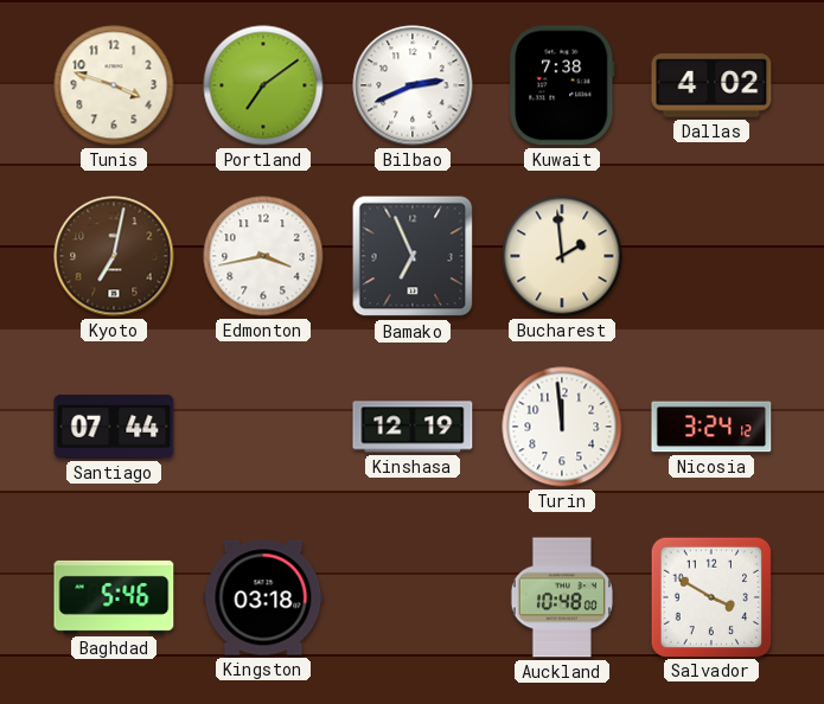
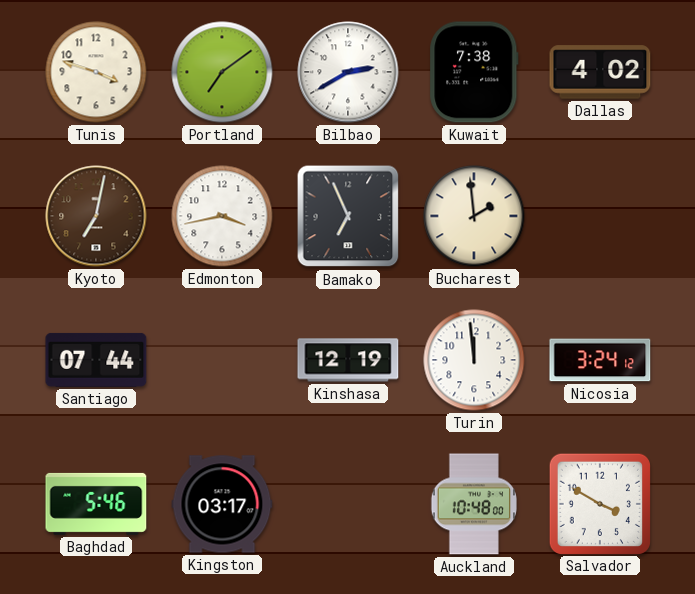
Bilbao: 2:41 -> 2:40 (348, 72)
Kingston: 03:18 -> 03:17 (222, 504)
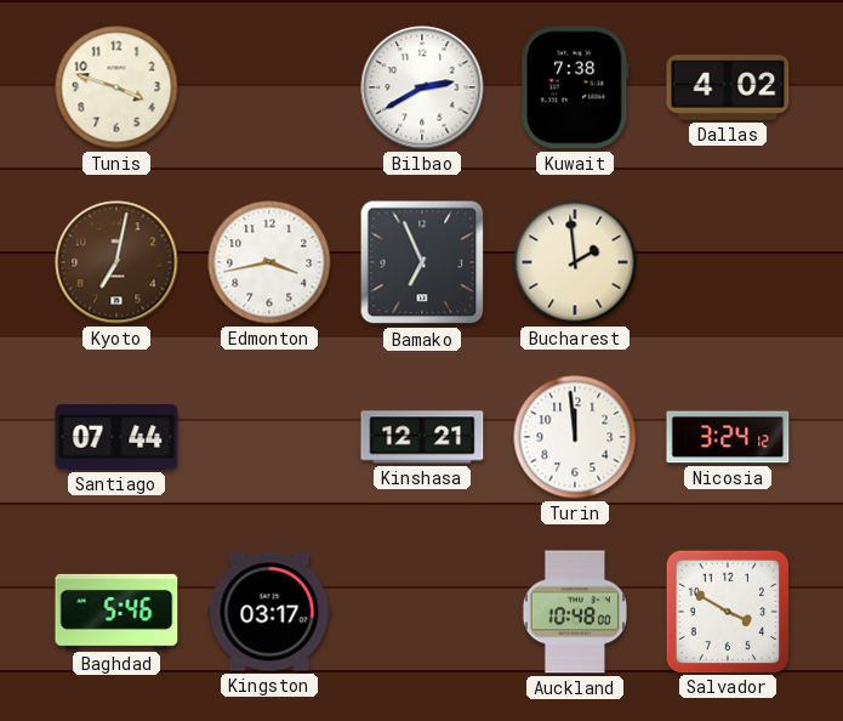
Portland: 7:09 -> none (222, 72)
Kinshasa: 12:19 -> 12:21 (422, 437)
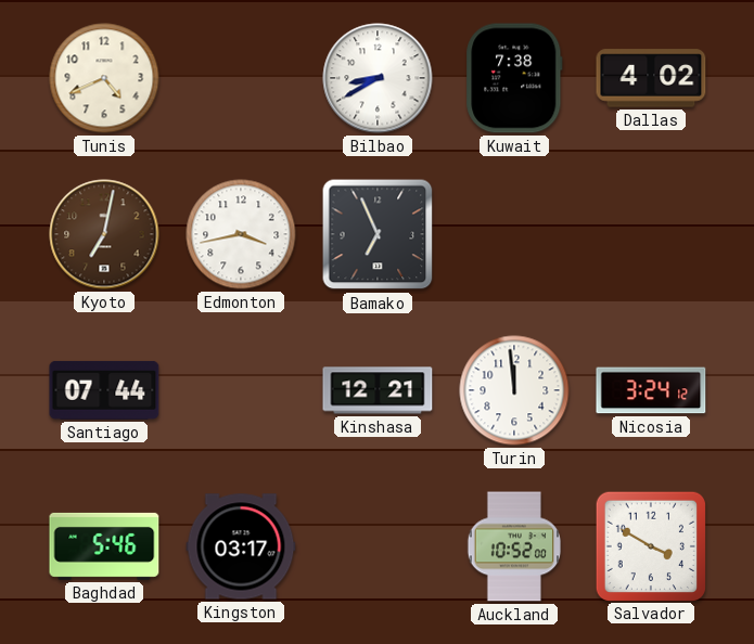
Tunis: 3:48 -> 4:41 (104, 78)
Bilbao: 2:40 -> 8:40 (378, 78)
Bucharest: 1:59 -> none (575, 262)
Auckland: 10:48 -> 10:52 (513, 546)
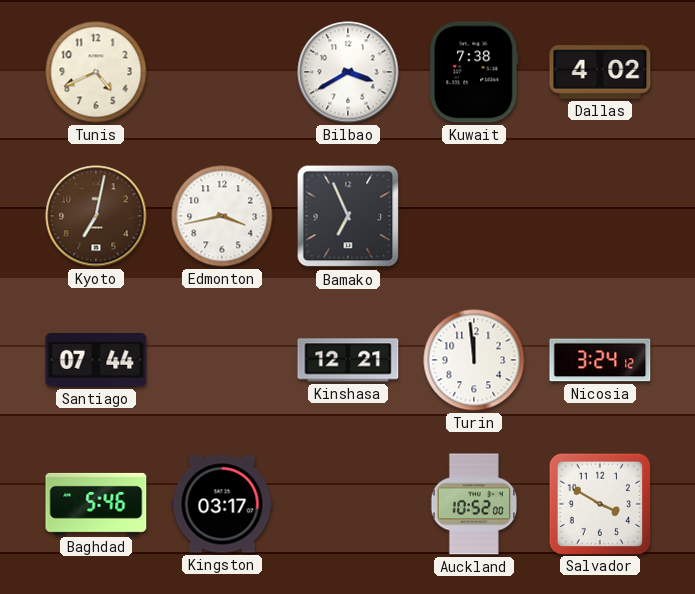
Bilbao: 8:40 -> 3:40 (348, 72)
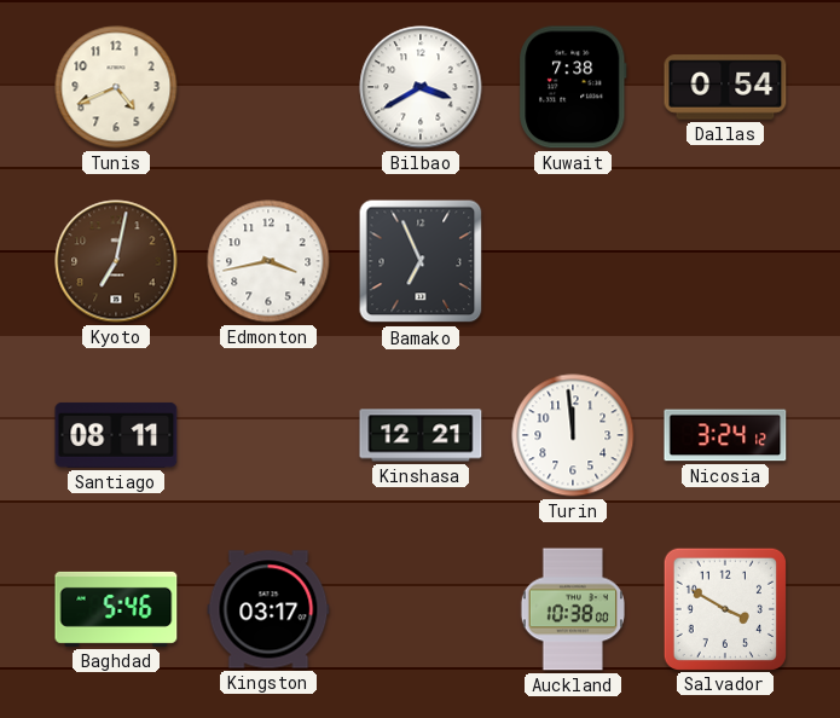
Dallas: 4:02 -> 0:54 (725, 87)
Santiago: 07:44 -> 08:11 (116, 435)
Auckland: 10:52 -> 10:38 (572, 609)
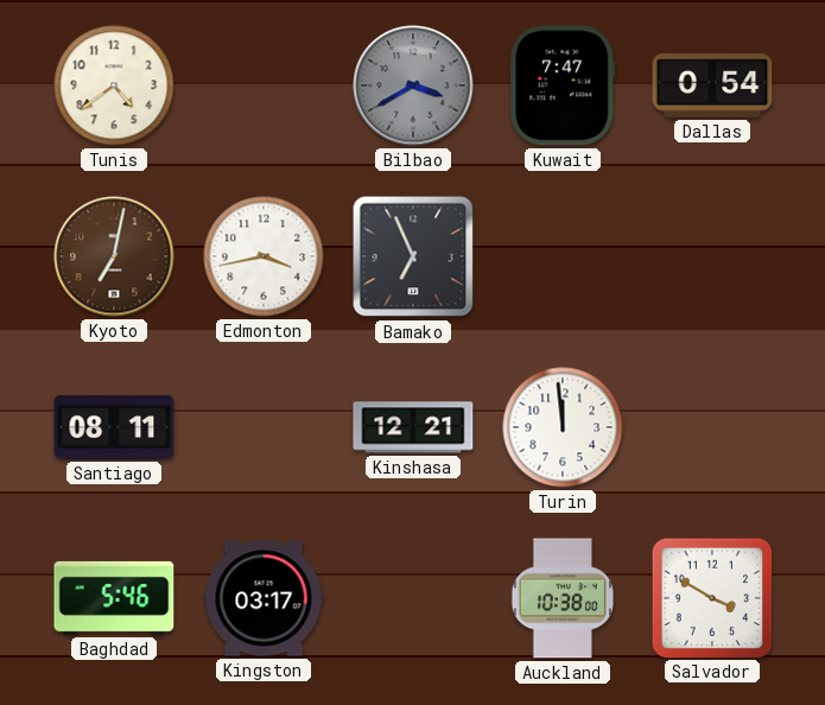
Tunis: 4:41 -> 4:39 (114, 85)
Bilbao dial: white -> grey (413, 85)
Kuwait: 7:38 -> 7:47 (563, 85)
Nicosia: 3:24 -> none (725, 435)
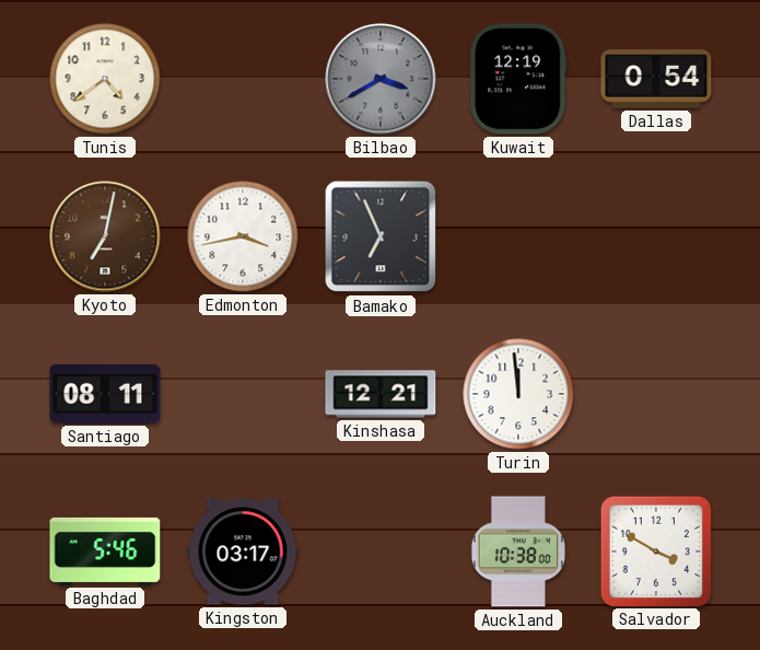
Kuwait: 7:47 -> 12:19 (518, 79)
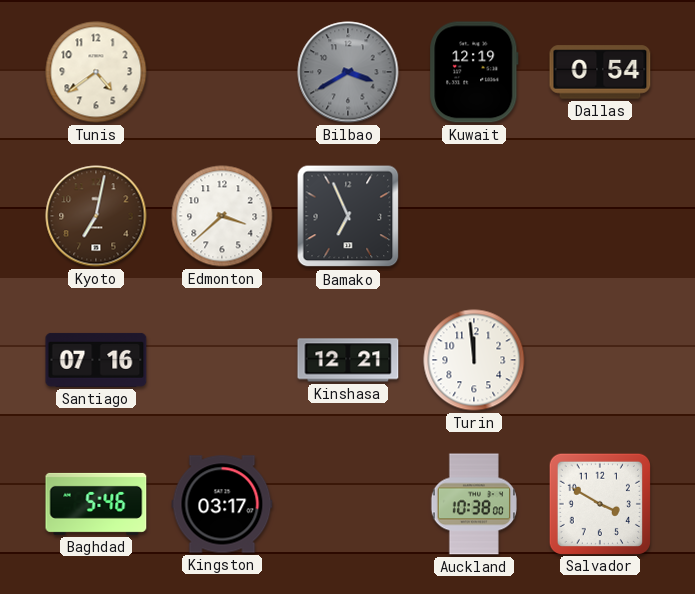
Edmonton: 3:43 -> 3:38 (222, 216)
Santiago: 08:11 -> 07:16 (96, 360)
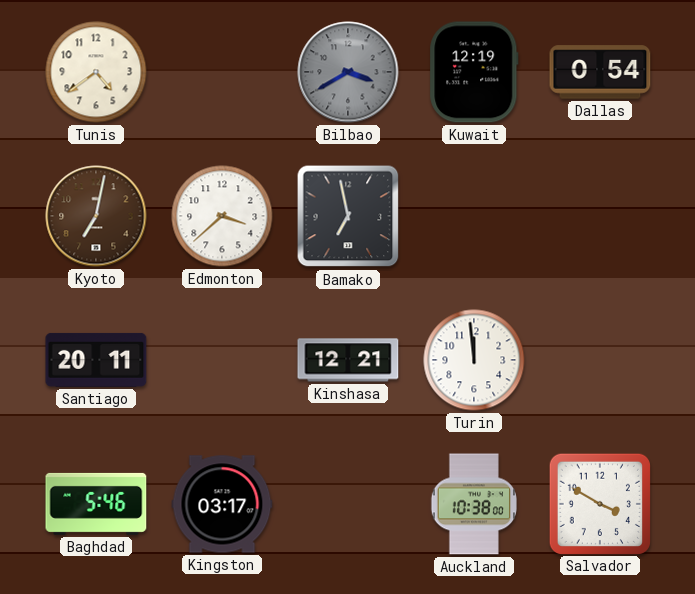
Bamako: 6:56 -> 6:58 (348, 216)
Santiago: 07:16 -> 20:11 (96, 360)
